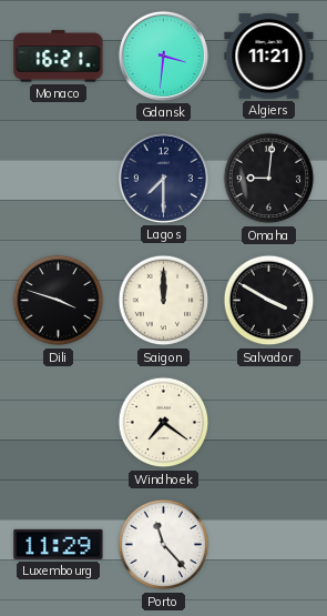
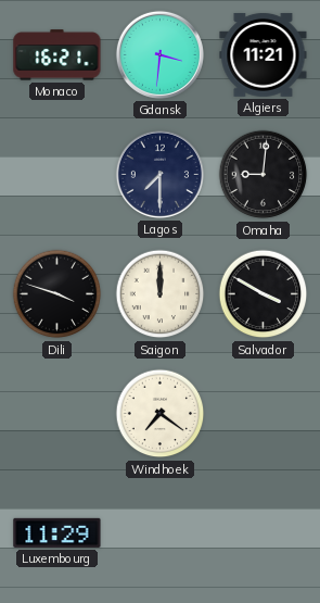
Porto: 11:23 -> none (164, 545)
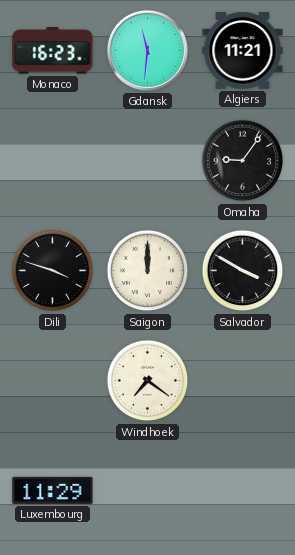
Monaco: 16:21 -> 16:23 (53, 51)
Gdansk: 3:31 -> 11:31 (147, 50)
Lagos: 7:30 -> none (159, 174)
Omaha: 9:01 -> 9:06 (243, 161)
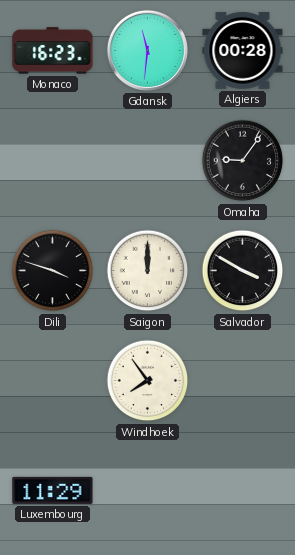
Algiers: 11:21 -> 00:28 (243, 51)
Windhoek: 7:21 -> 7:54 (148, 381)
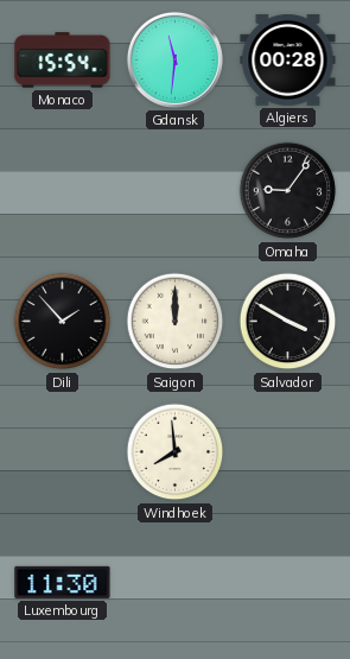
Monaco: 16:23 -> 15:54 (63, 61)
Dili: 3:48 -> 1:53 (63, 322)
Windhoek: 7:54 -> 7:59 (176, 452)
Luxembourg: 11:29 -> 11:30 (63, 582)
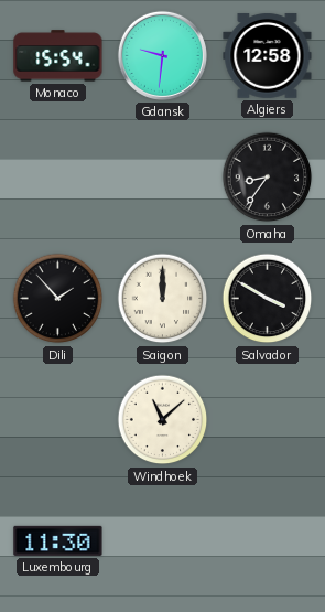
Gdansk: 11:31 -> 9:31 (162, 55)
Algiers: 00:28 -> 12:58 (268, 56)
Omaha: 9:06 -> 8:36 (268, 178)
Windhoek: 7:59 -> 11:08 (163, 420)
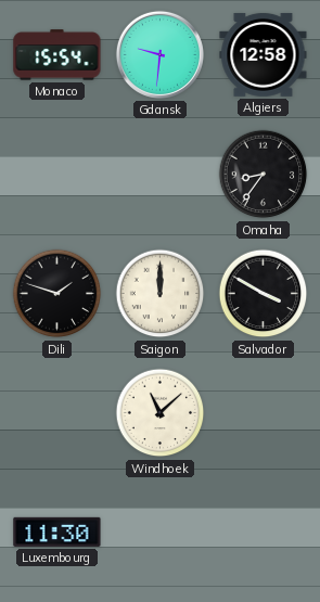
Dili: 1:53 -> 1:48 (57, 294)
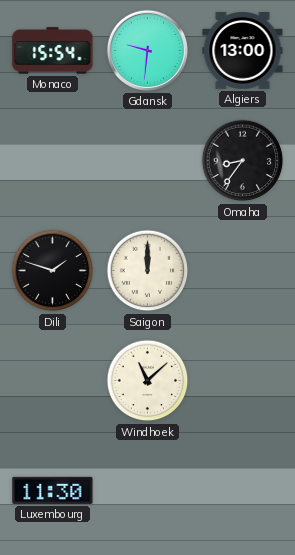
Algiers: 12:58 -> 13:00 (243, 51)
Salvador: 3:50 -> none (264, 294)
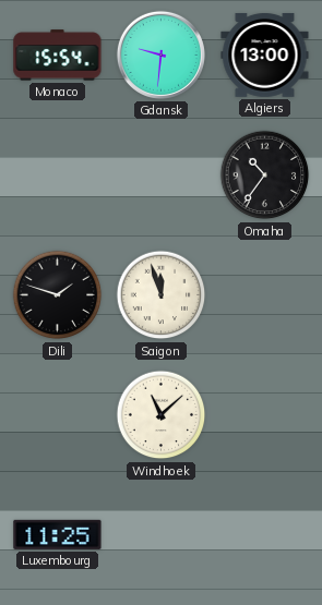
Omaha: 8:36 -> 10:36 (265, 176)
Saigon: 12:00 -> 11:57 (162, 295)
Luxembourg: 11:30 -> 11:25 (58, 534)
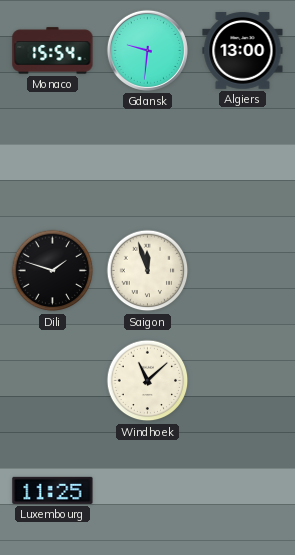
Omaha: 10:36 -> none (265, 176)
